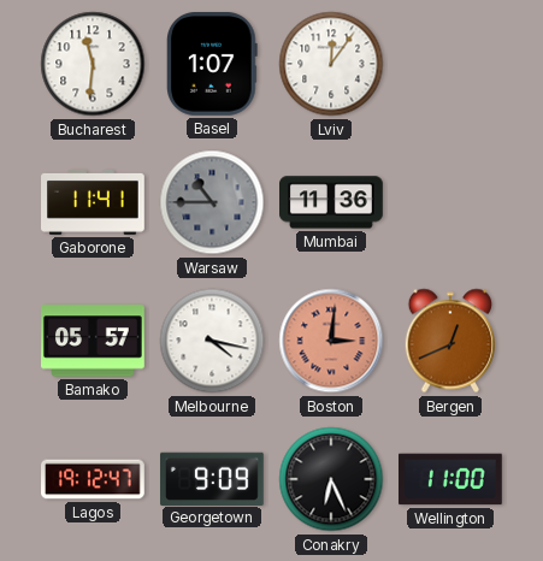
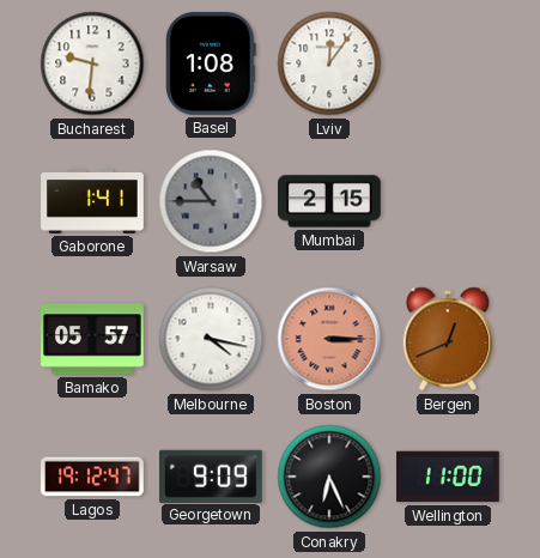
Bucharest: 11:31 -> 9:31 (92, 63)
Basel: 1:07 -> 1:08 (212, 65)
Gaborone: 11:41 -> 1:41 (93, 201)
Mumbai: 11:36 -> 2:15 (330, 201)
Boston: 3:01 -> 3:15 (329, 339)
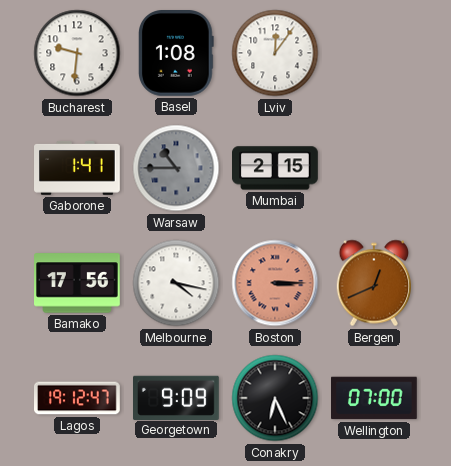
Bamako: 05:57 -> 17:56 (78, 283)
Wellington: 11:00 -> 07:00 (375, 398)
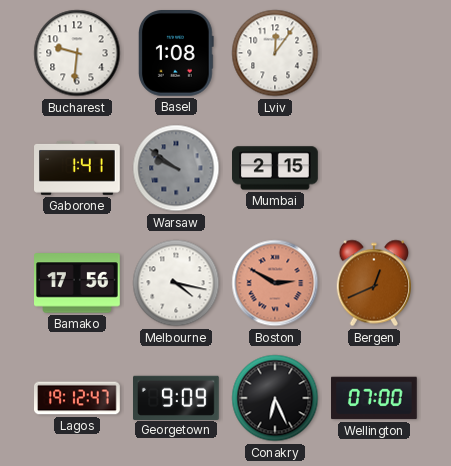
Warsaw: 10:45 -> 9:51 (176, 168)
Boston: 3:15 -> 2:50 (275, 283)
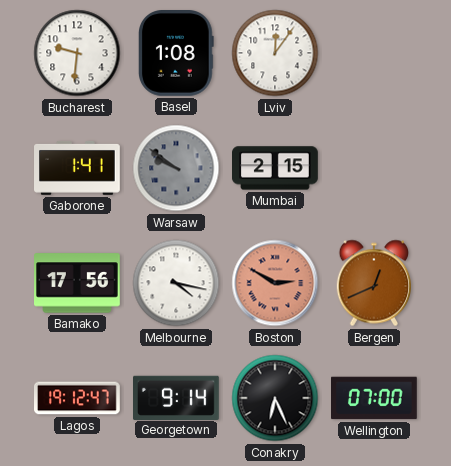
Georgetown: 9:09 -> 9:14 (177, 397)
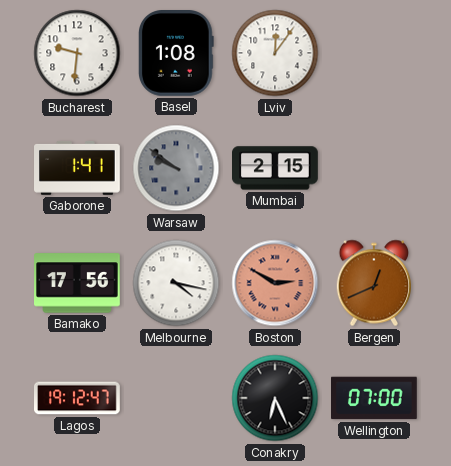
Georgetown: 9:14 -> none (177, 397)
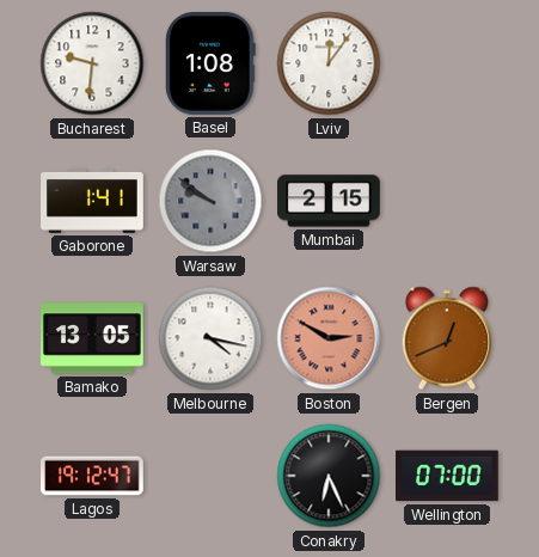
Bamako: 17:56 -> 13:05 (93, 338)
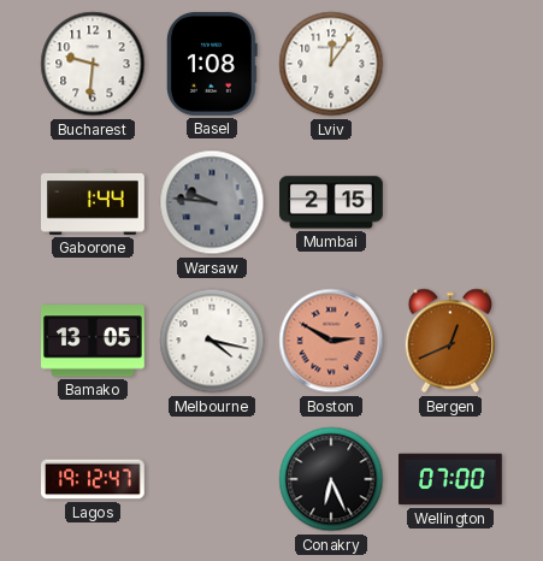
Gaborone: 1:41 -> 1:44 (94, 202)
Warsaw: 9:51 -> 9:46 (212, 202)
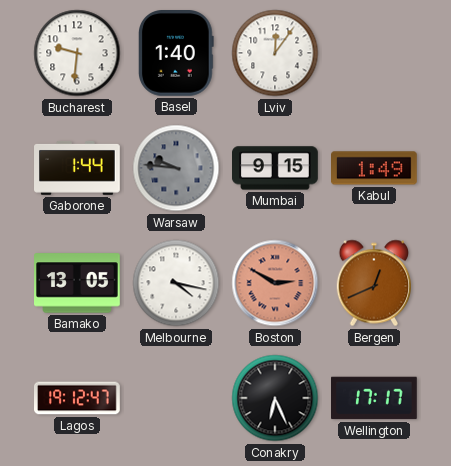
Basel: 1:08 -> 1:40 (177, 54)
Mumbai: 2:15 -> 9:15 (276, 168)
Kabul: none -> 1:49 (375, 168)
Wellington: 07:00 -> 17:17 (375, 398)
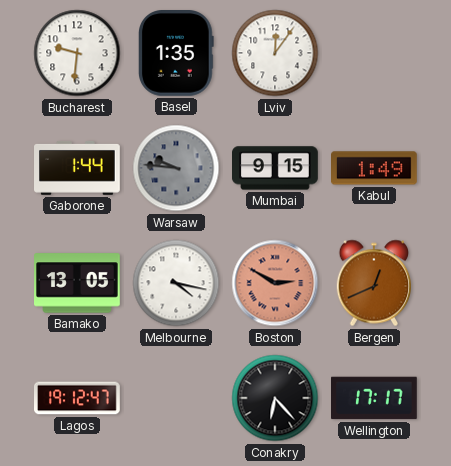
Basel: 1:40 -> 1:35 (177, 54)
Conakry: 6:26 -> 6:23 (275, 398)
